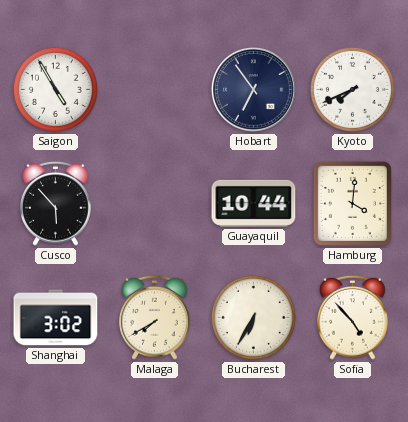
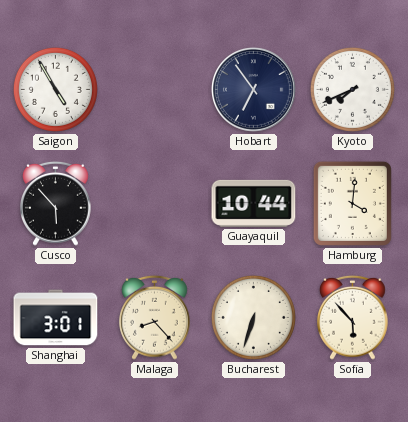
Shanghai: 3:02 -> 3:01 (56, 318)
Malaga: 7:40 -> 8:23 (155, 317)
Bucharest: 6:35 -> 6:33 (253, 317)
Sofia: 4:53 -> 5:53 (353, 317)
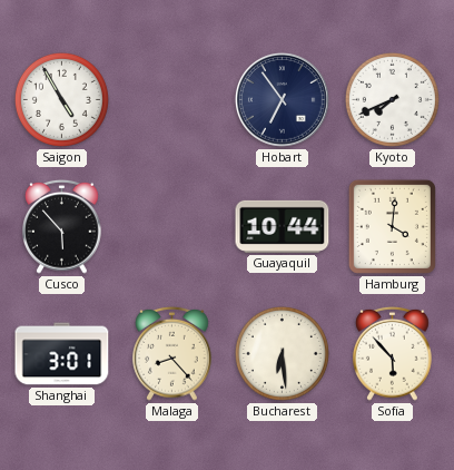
Bucharest: 6:33 -> 6:29 (282, 353)
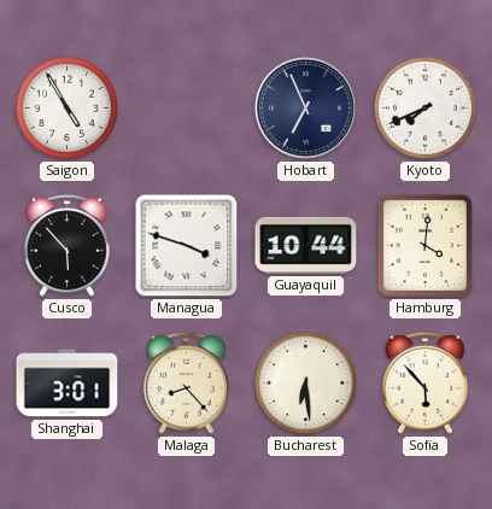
Hobart: 6:54 -> 6:56 (305, 107)
Managua: none -> 3:48 (187, 246)
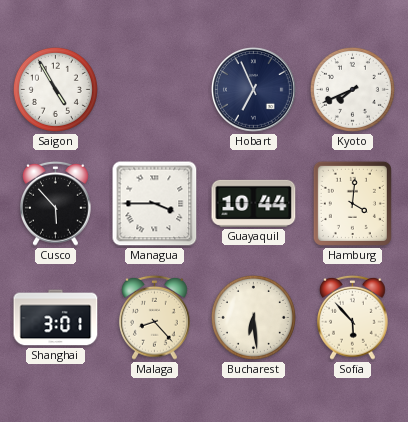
Managua: 3:48 -> 3:45 (155, 204)
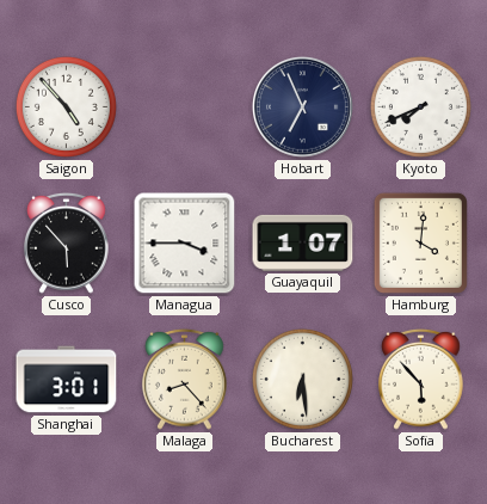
Saigon: 4:55 -> 4:53 (66, 106)
Guayaquil: 10:44 -> 1:07 (303, 242)
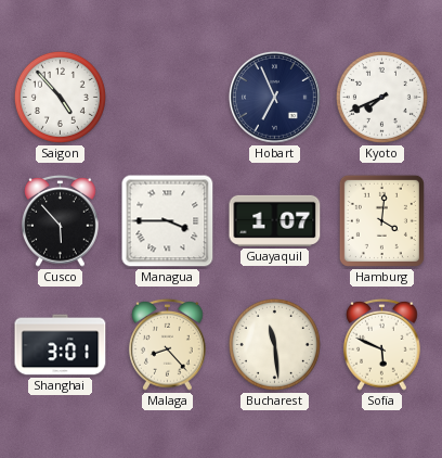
Bucharest: 6:29 -> 11:29 (274, 344)
Sofia: 5:53 -> 5:49 (382, 344)
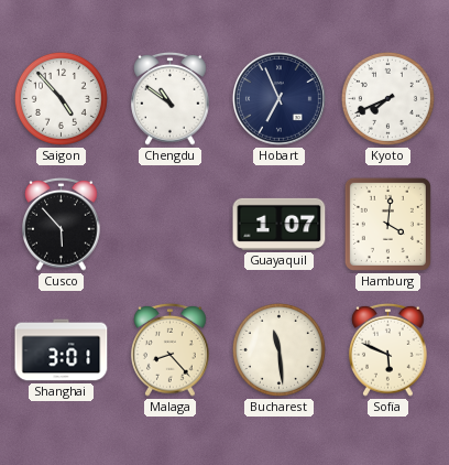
Chengdu: none -> 10:51 (171, 98)
Managua: 3:45 -> none (168, 221)
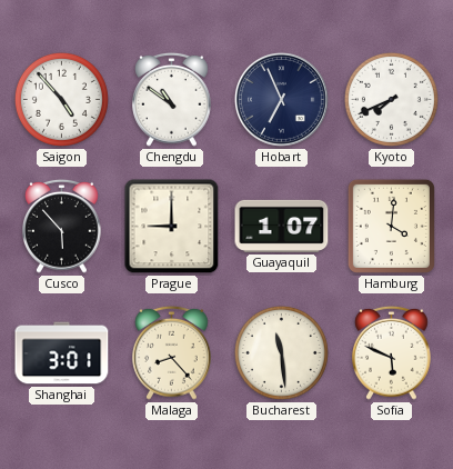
Prague: none -> 9:00 (172, 227)
